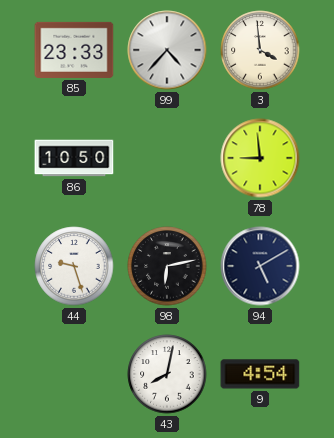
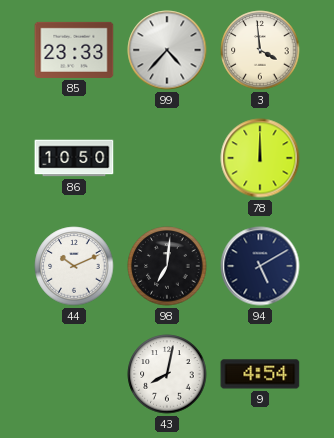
78: 8:59 -> 12:00 (260, 158)
44: 9:27 -> 10:11 (74, 266)
98: 6:13 -> 7:01 (167, 266)
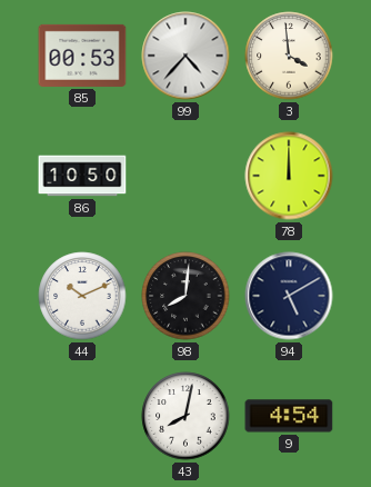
85: 23:33 -> 00:53 (82, 56)
98: 7:01 -> 8:01 (185, 296)
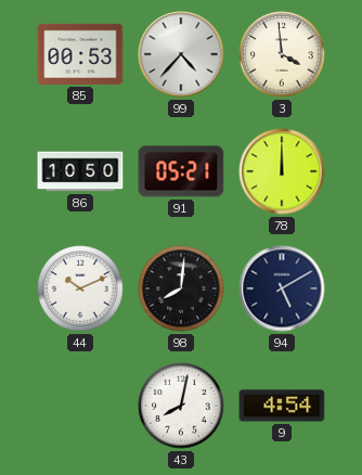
91: none -> 05:21 (181, 171)
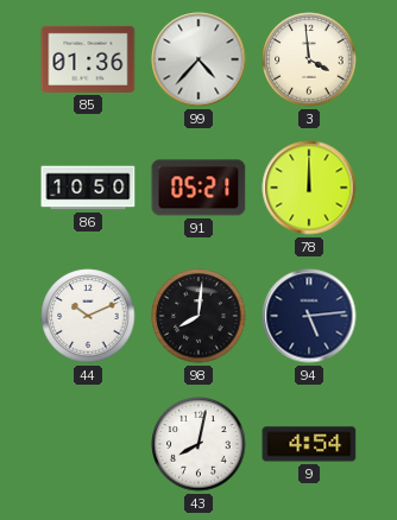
85: 00:53 -> 01:36 (88, 59)
94: 5:10 -> 5:14 (309, 316)
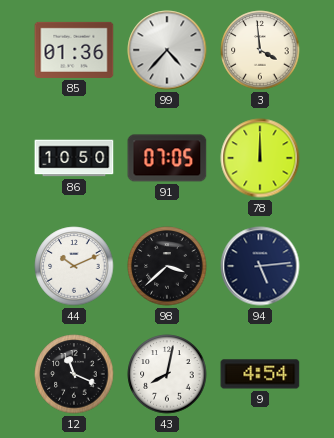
91: 05:21 -> 07:05 (167, 158)
98: 8:01 -> 3:38 (167, 266)
12: none -> 11:19 (74, 374)
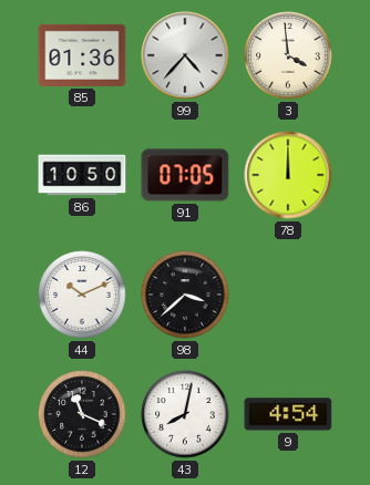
94: 5:14 -> none (260, 266)
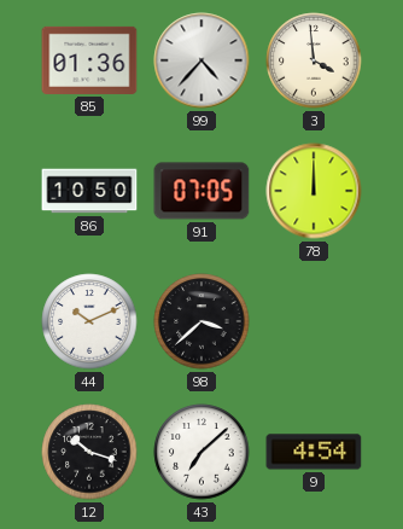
12: 11:19 -> 10:18 (89, 452)
43: 8:02 -> 7:08 (201, 452)
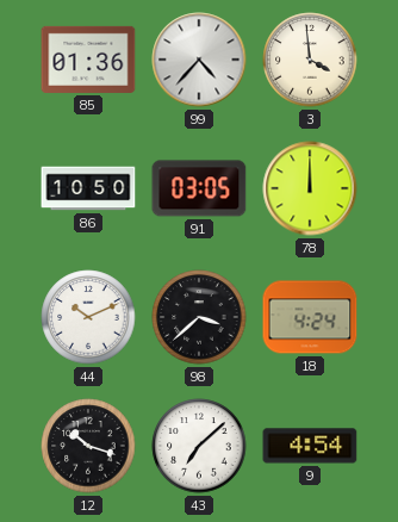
91: 07:05 -> 03:05 (199, 188)
18: none -> 4:24 (310, 317)
